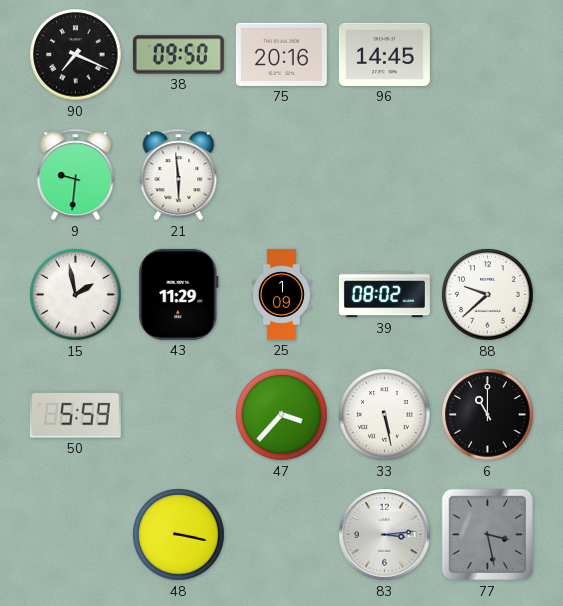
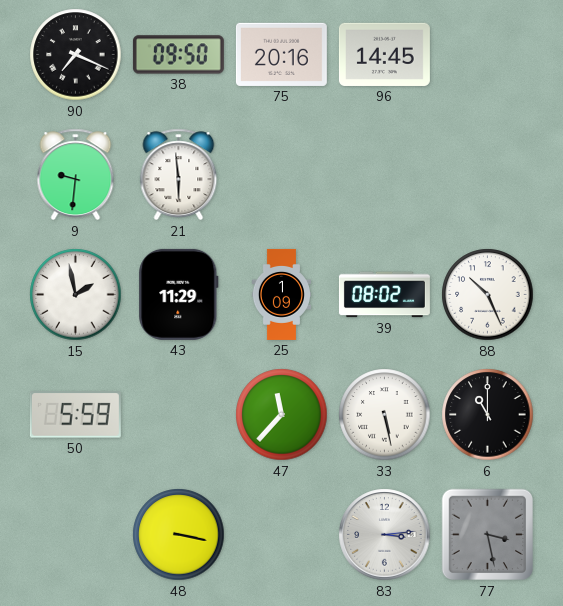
88: 9:38 -> 10:26 (488, 295)
47: 3:37 -> 11:37 (282, 415)
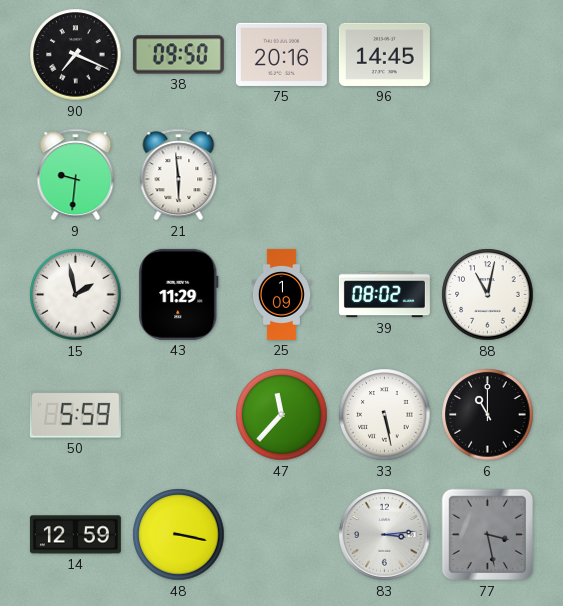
88: 10:26 -> 11:02 (488, 295)
14: none -> 12:59 (75, 535)
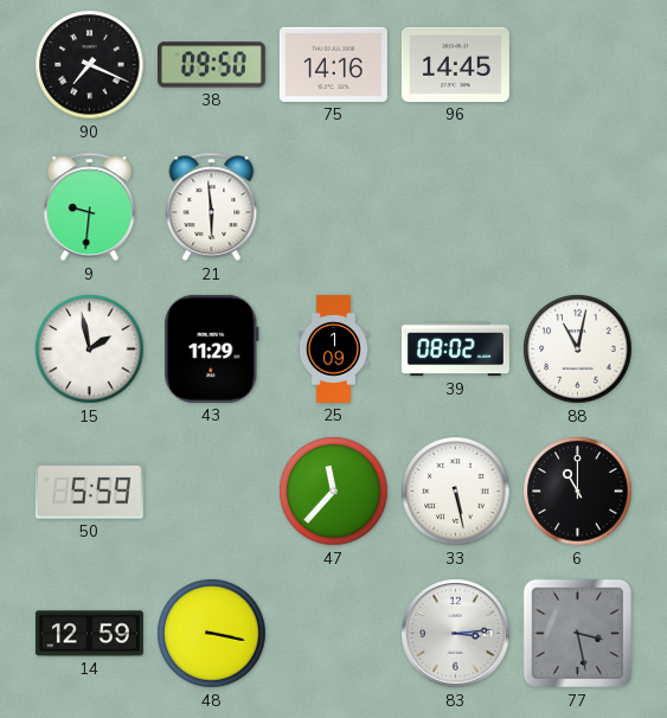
75: 20:16 -> 14:16 (333, 64)
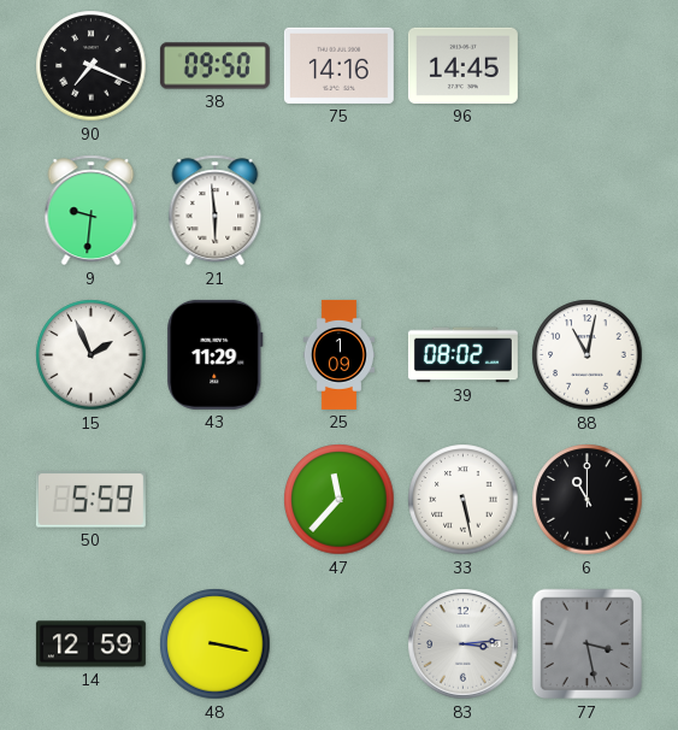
15: 1:58 -> 1:56 (92, 355)
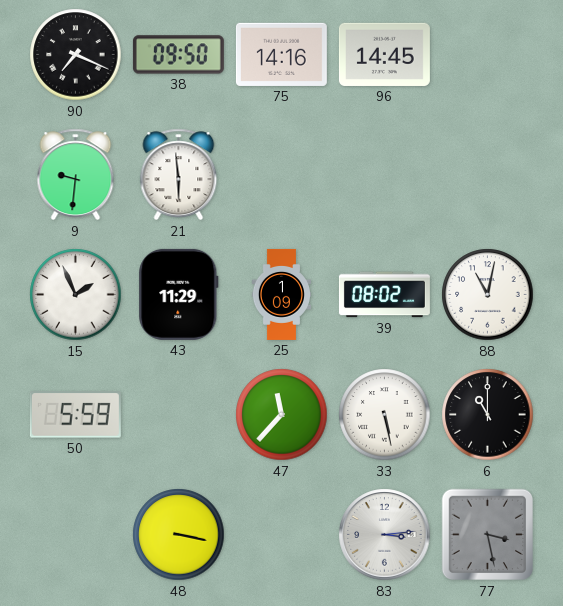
14: 12:59 -> none (90, 644)
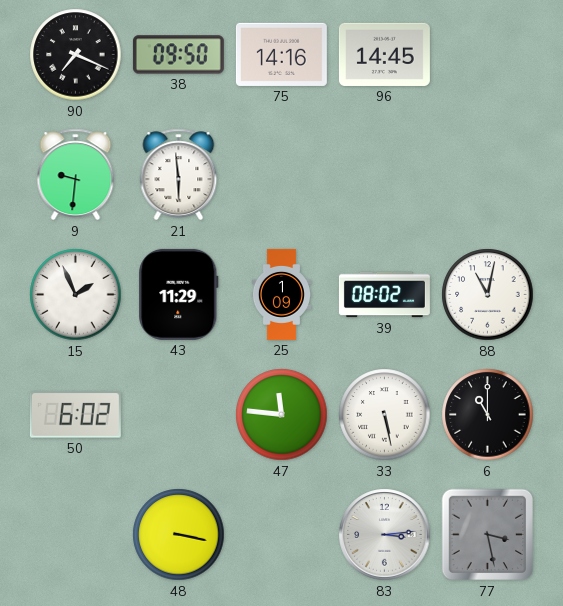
50: 5:59 -> 6:02 (75, 415)
47: 11:37 -> 11:46 (282, 415)
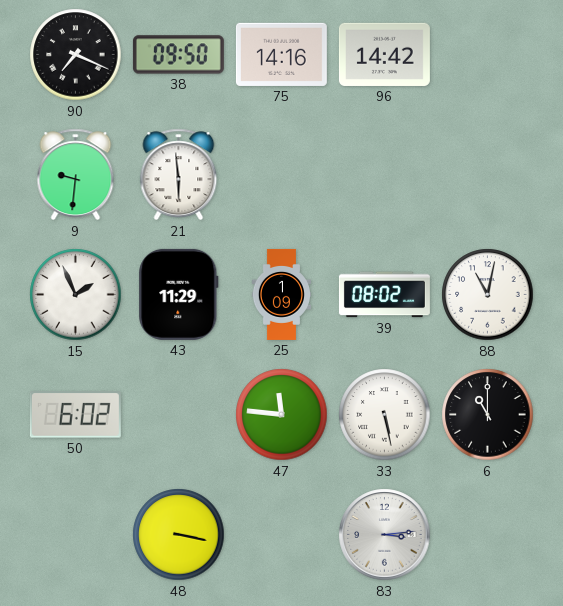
96: 14:45 -> 14:42 (384, 54)
77: 3:28 -> none (488, 535)
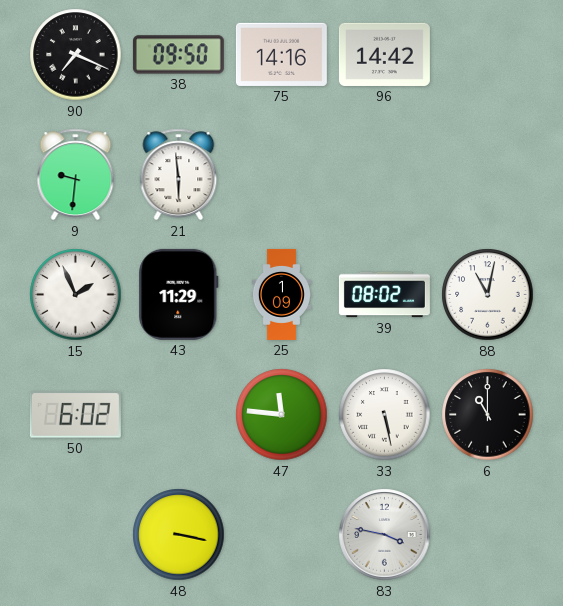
83: 3:14 -> 3:47 (385, 535)
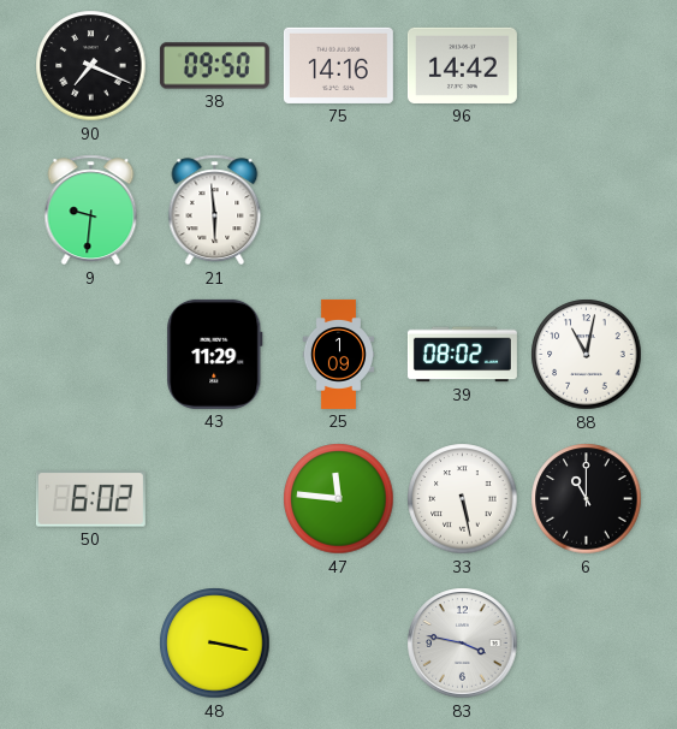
15: 1:56 -> none (76, 295)
